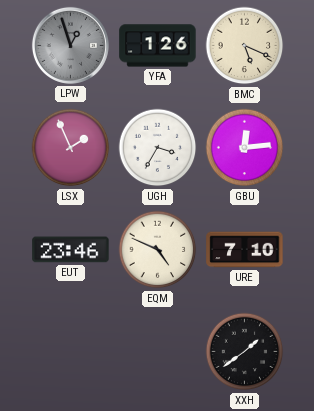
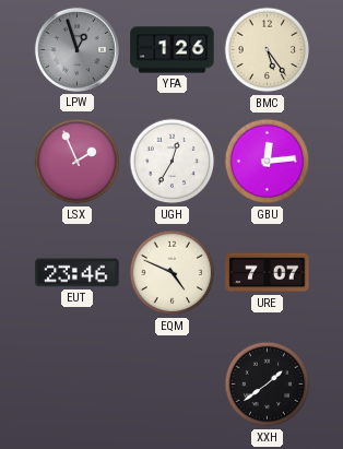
BMC: 5:19 -> 5:24 (268, 50)
UGH: 3:35 -> 12:35 (173, 162)
URE: 7:10 -> 7:07 (268, 273)
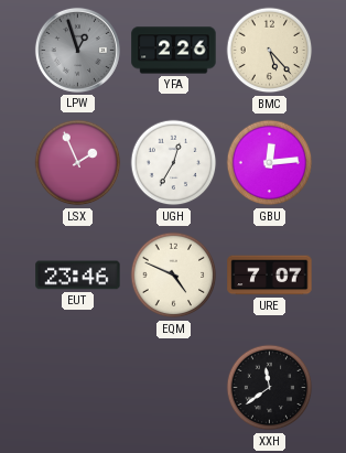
YFA: 1:26 -> 2:26 (174, 51)
BMC: 5:24 -> 5:23 (270, 51)
XXH: 1:39 -> 11:39 (270, 388)
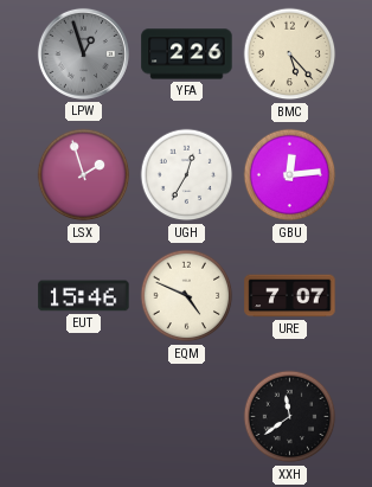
LSX: 1:56 -> 1:57 (84, 175)
EUT: 23:46 -> 15:46 (84, 296)
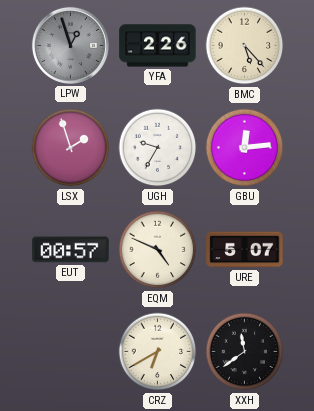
UGH: 12:35 -> 9:35 (158, 148)
EUT: 15:46 -> 00:57 (71, 250)
URE: 7:07 -> 5:07 (245, 250)
CRZ: none -> 6:40 (158, 352)
